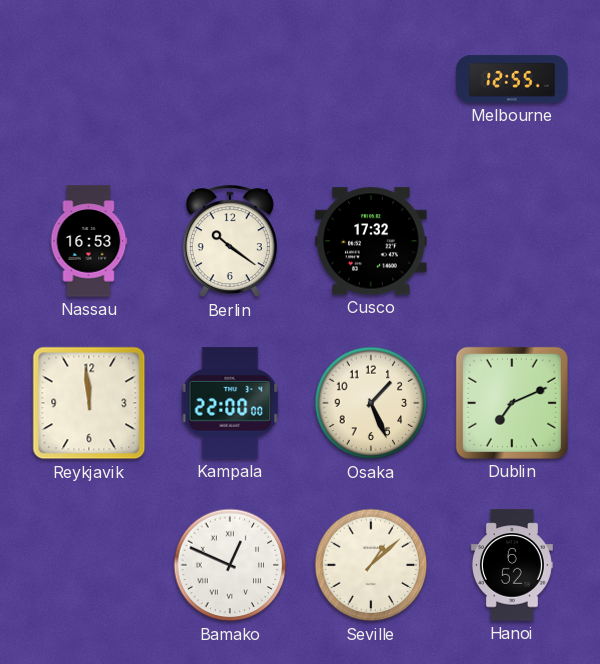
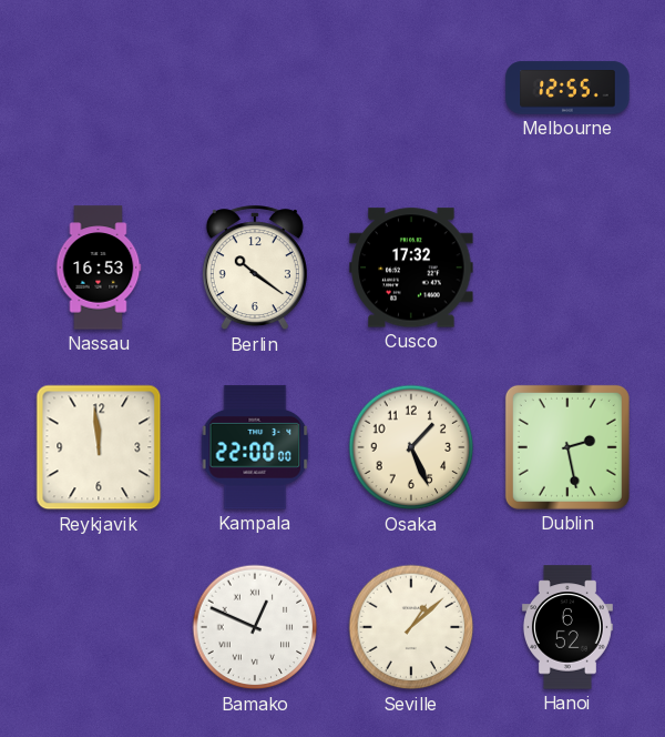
Dublin: 7:11 -> 2:28 (567, 447)
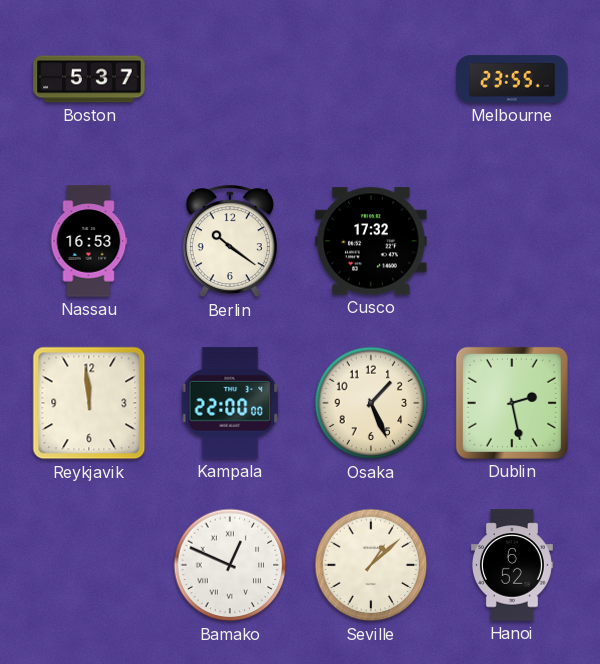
Boston: none -> 5:37 (89, 79)
Melbourne: 12:55 -> 23:55 (512, 79)
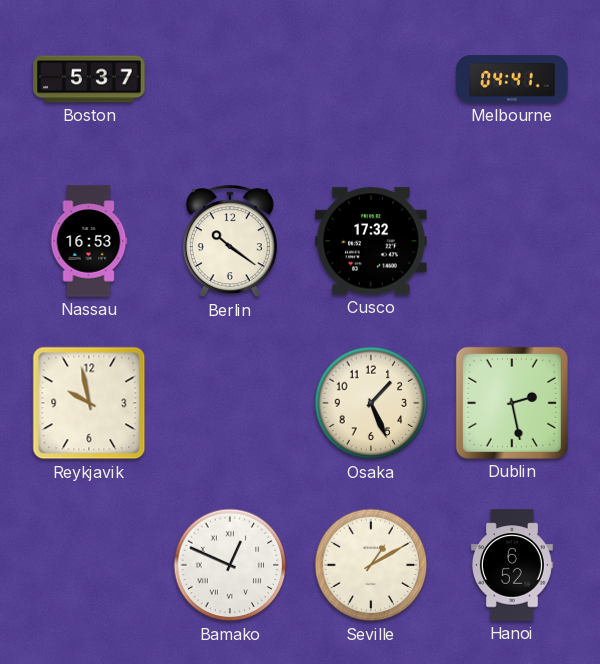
Melbourne: 23:55 -> 04:41 (512, 79)
Reykjavik: 11:59 -> 9:58 (89, 403)
Kampala: 22:00 -> none (230, 403)
Seville: 1:08 -> 1:10 (371, 565)
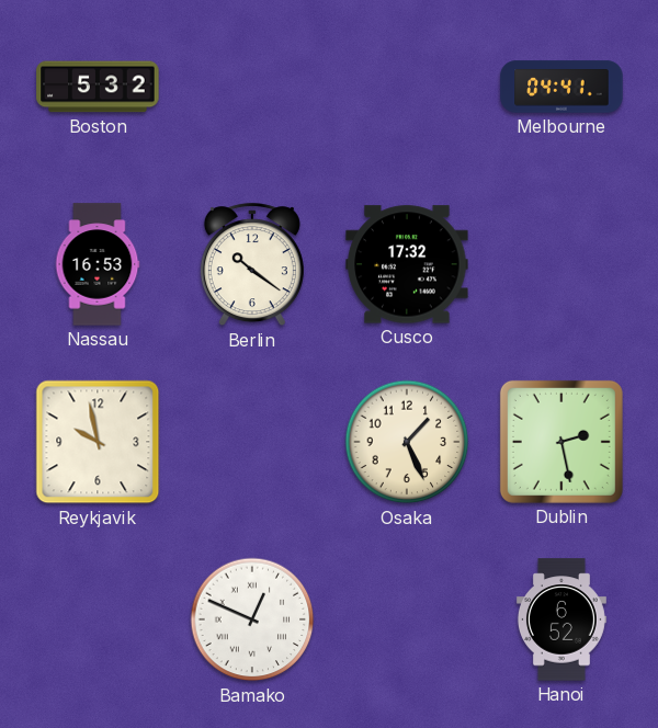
Boston: 5:37 -> 5:32 (98, 87)
Seville: 1:10 -> none (371, 565)
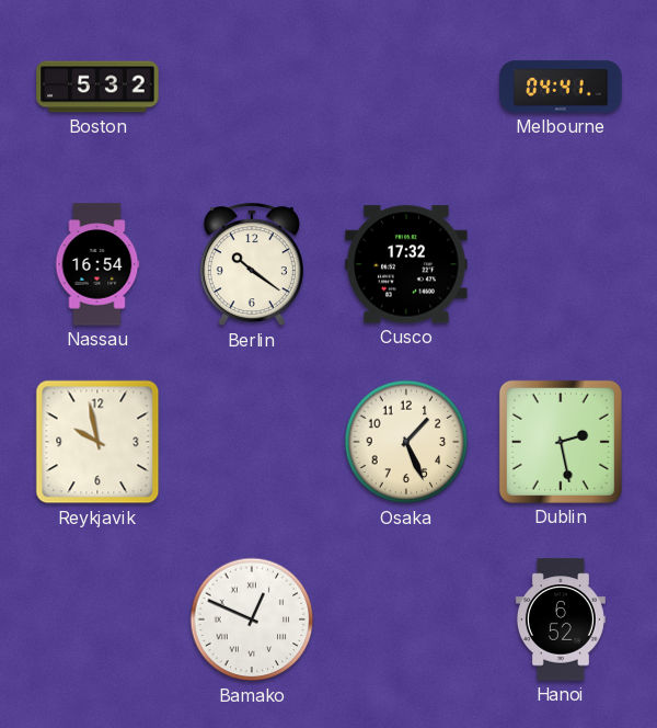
Nassau: 16:53 -> 16:54 (97, 264)
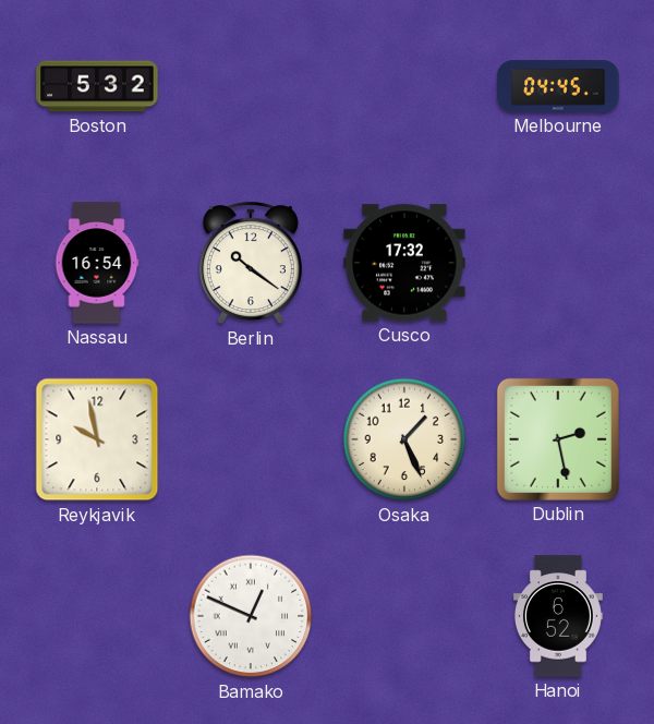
Melbourne: 04:41 -> 04:45 (558, 86)
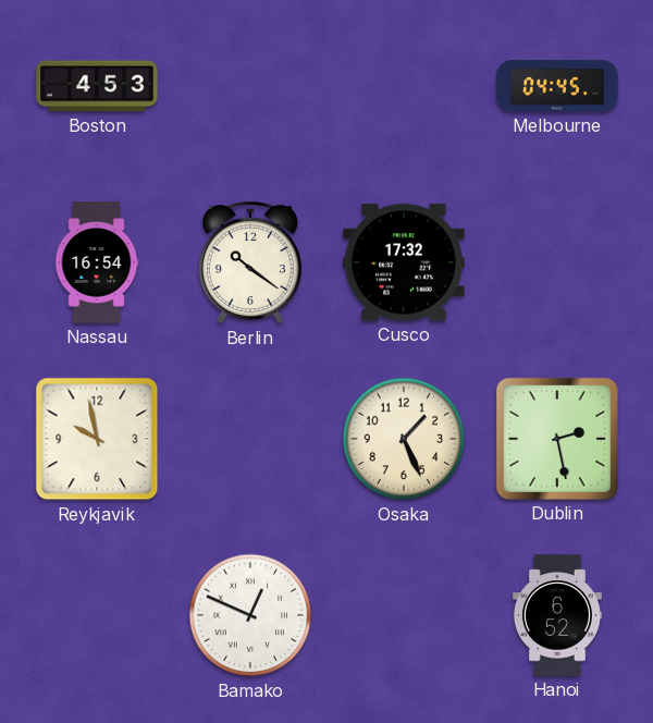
Boston: 5:32 -> 4:53 (97, 86)
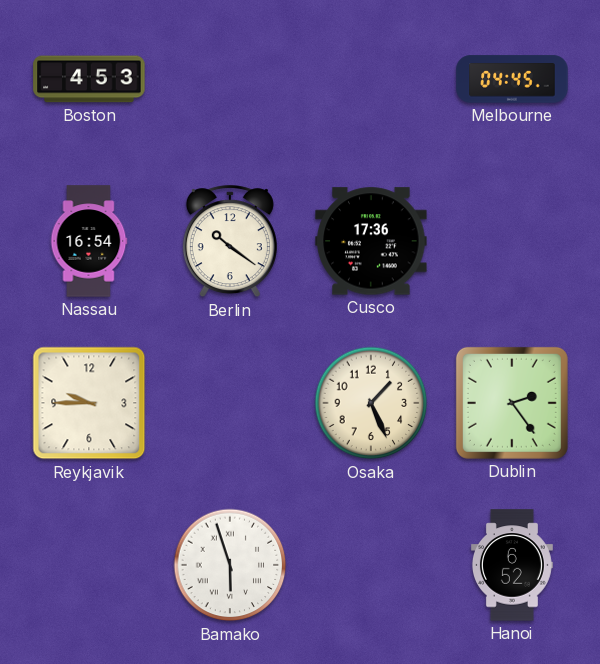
Cusco: 17:32 -> 17:36 (371, 241)
Reykjavik: 9:58 -> 9:45 (89, 403)
Dublin: 2:28 -> 2:24 (512, 403)
Bamako: 12:49 -> 5:57 (230, 565)
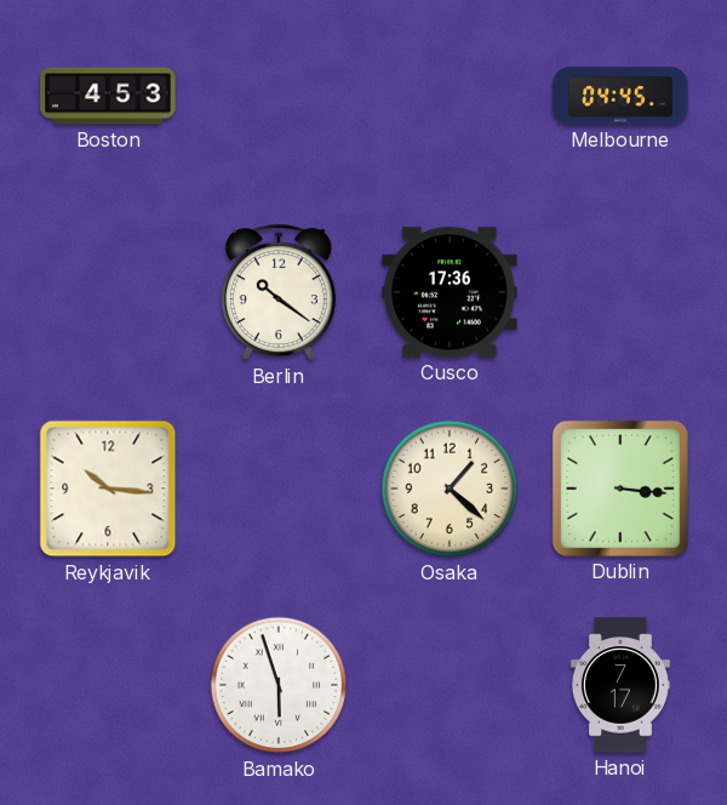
Nassau: 16:54 -> none (89, 241)
Reykjavik: 9:45 -> 10:16 (108, 489)
Osaka: 1:26 -> 1:22 (450, 489)
Dublin: 2:24 -> 3:16 (620, 489)
Hanoi: 6:52 -> 7:17 (620, 685)
